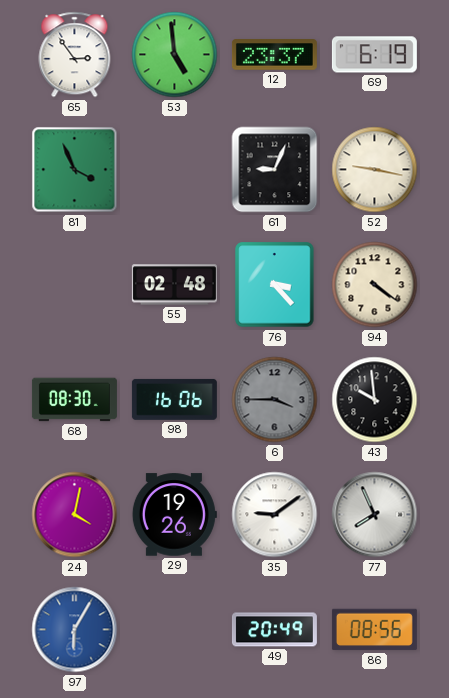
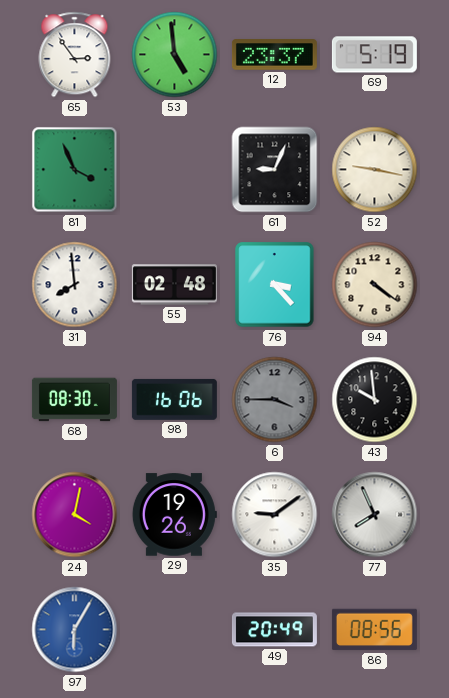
69: 6:19 -> 5:19 (374, 55)
31: none -> 7:59 (75, 285)
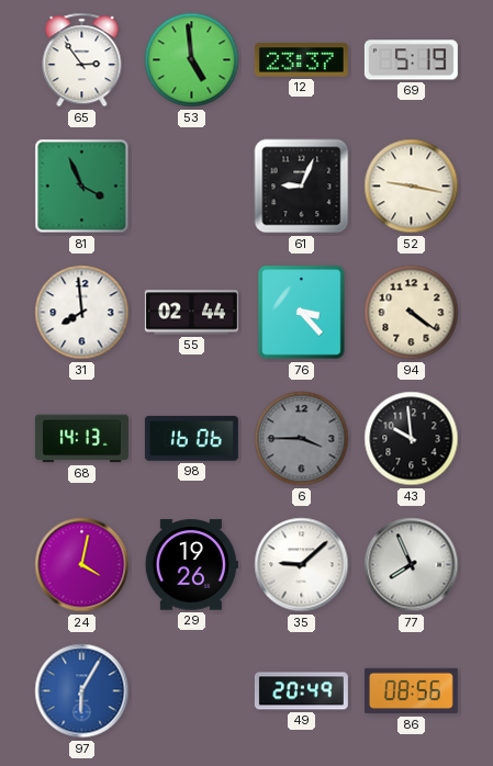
55: 02:48 -> 02:44 (191, 313)
68: 08:30 -> 14:13 (81, 439)
35: 9:09 -> 9:08 (302, 565)
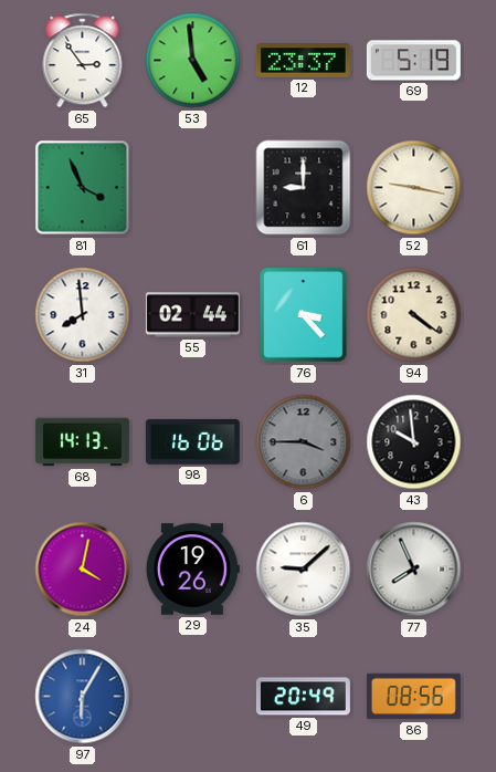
61: 9:04 -> 9:00 (304, 188)
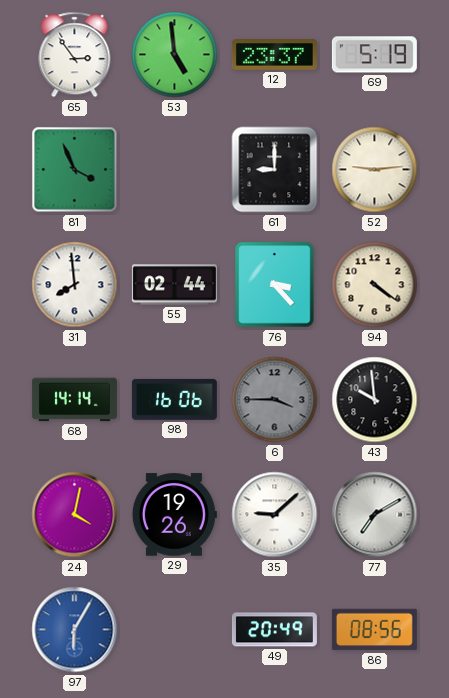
52: 9:17 -> 9:14 (375, 170)
68: 14:13 -> 14:14 (74, 400)
77: 7:56 -> 7:10 (375, 515)
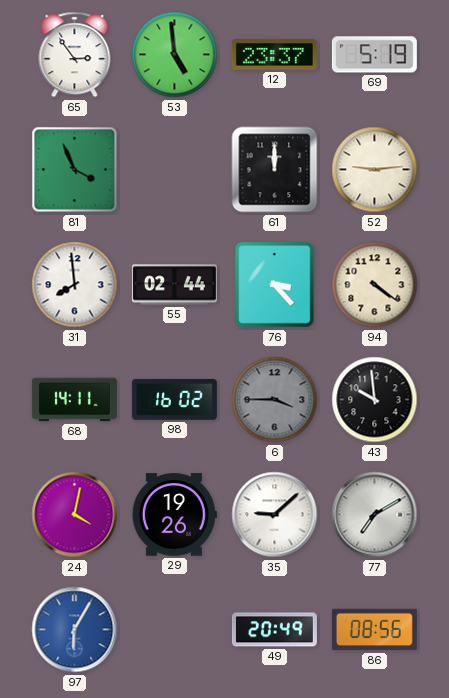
61: 9:00 -> 12:00 (275, 170)
68: 14:14 -> 14:11 (74, 400)
98: 16:06 -> 16:02 (174, 399)
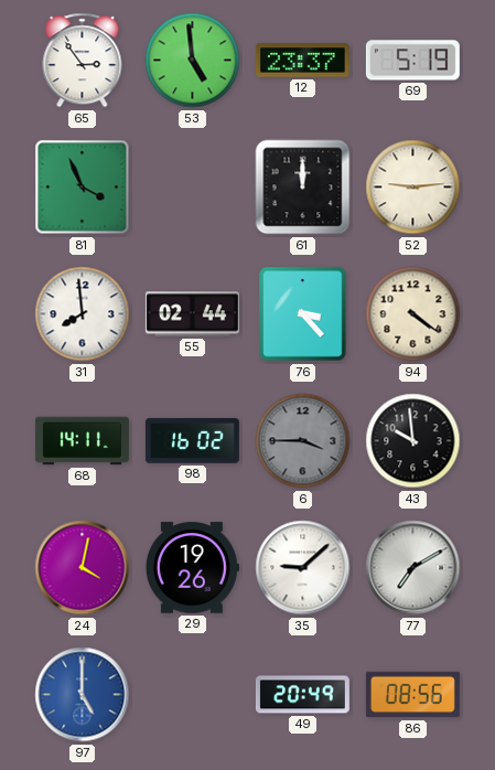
97: 6:05 -> 5:00 (83, 695)
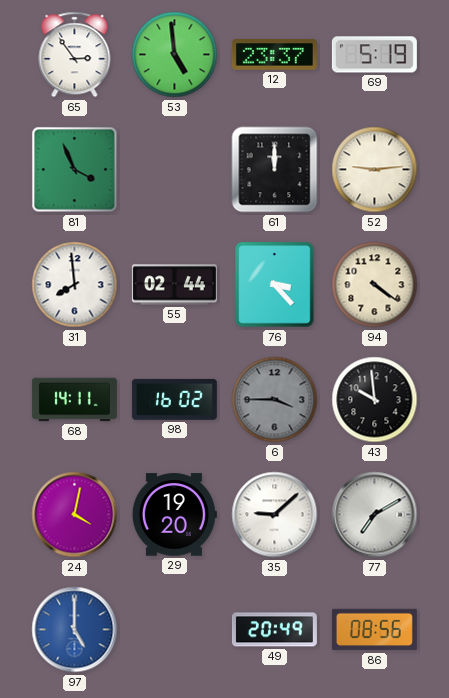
29: 19:26 -> 19:20 (174, 515)
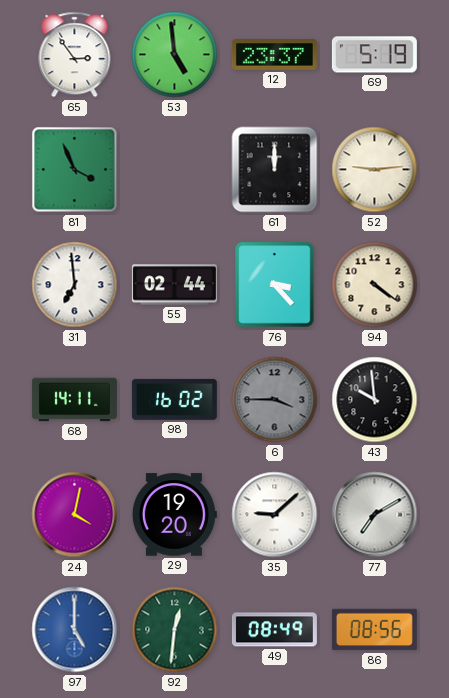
31: 7:59 -> 6:59 (75, 285)
92: none -> 12:31 (175, 630)
49: 20:49 -> 08:49 (274, 630)
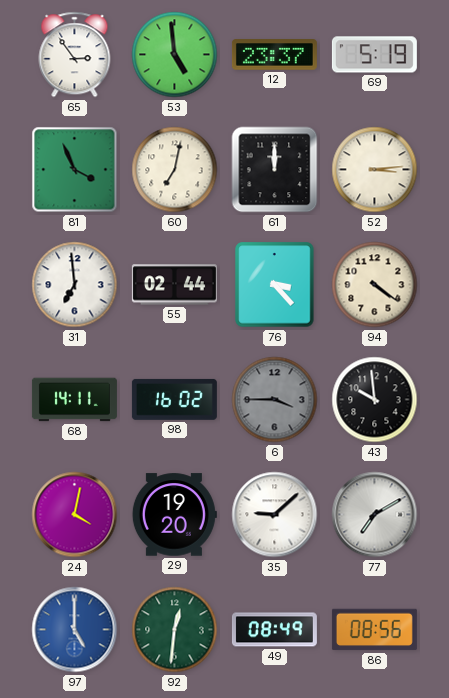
60: none -> 7:02 (175, 170)
52: 9:14 -> 3:14 (375, 170)
